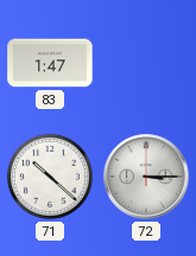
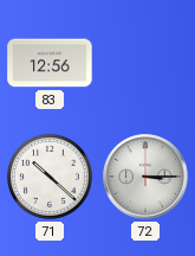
83: 1:47 -> 12:56 (50, 63)
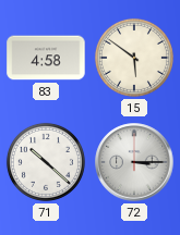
83: 12:56 -> 4:58 (46, 58)
15: none -> 5:51 (134, 58)
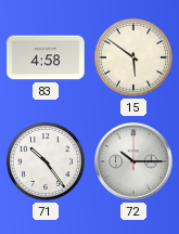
71: 10:22 -> 10:24 (46, 161)
72: 3:15 -> 10:15 (133, 161)
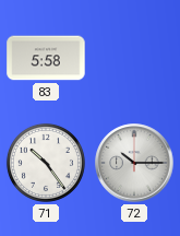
83: 4:58 -> 5:58 (46, 58)
15: 5:51 -> none (133, 57)
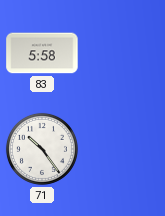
72: 10:15 -> none (134, 163)
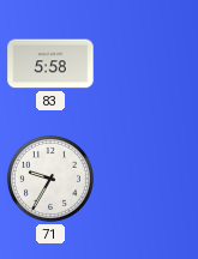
71: 10:24 -> 9:35 (50, 179)
